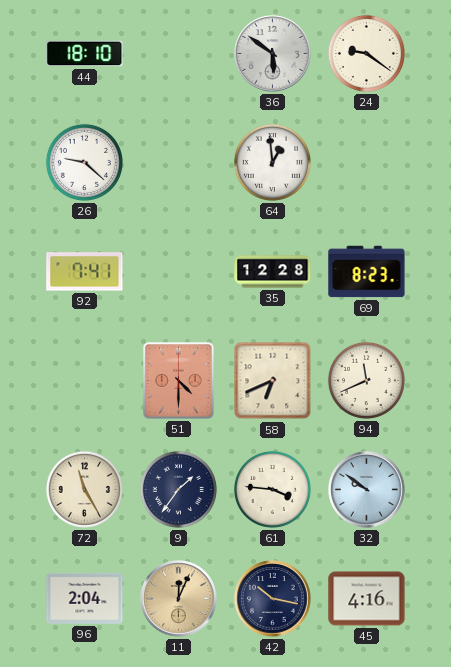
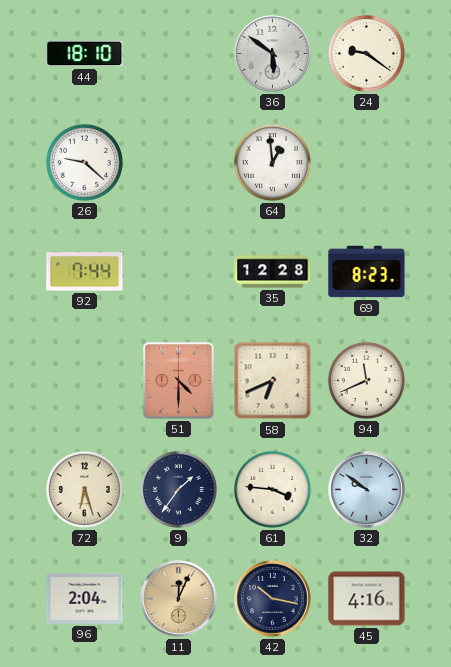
92: 7:41 -> 7:44 (85, 272)
72: 11:25 -> 6:27 (84, 489)
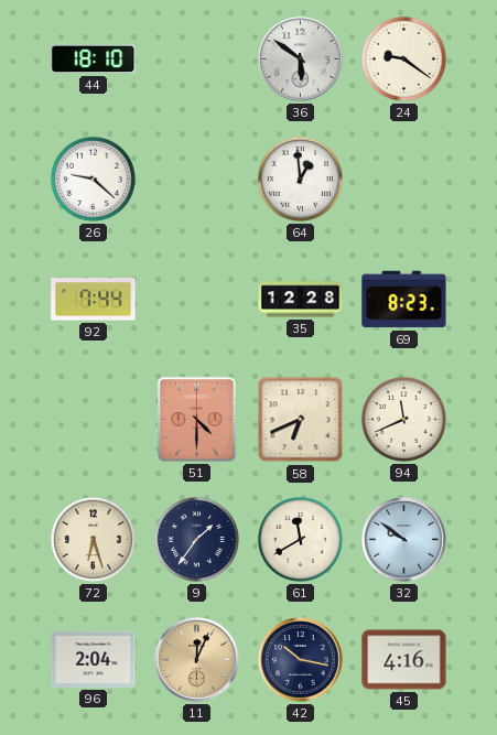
61: 3:46 -> 11:40 (300, 539)
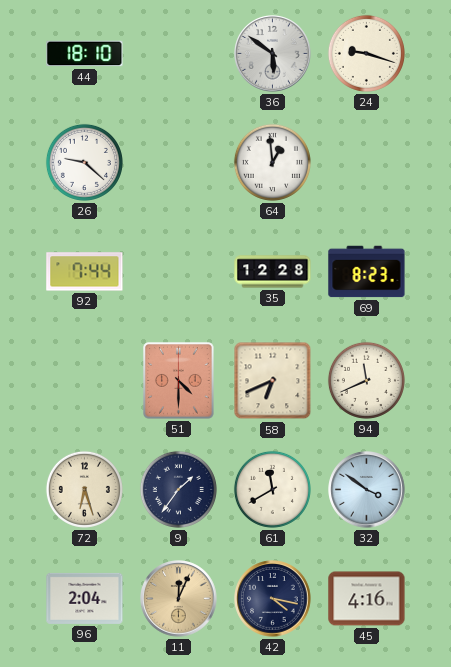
24: 9:21 -> 9:18 (366, 53)
32: 9:51 -> 3:51 (367, 490)
42: 10:17 -> 4:17 (273, 599)
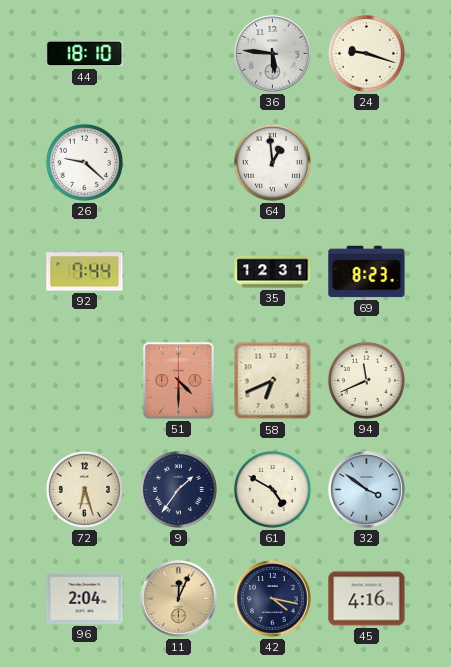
36: 5:51 -> 5:46 (273, 54)
35: 12:28 -> 12:31 (273, 272)
61: 11:40 -> 4:50 (272, 489)
